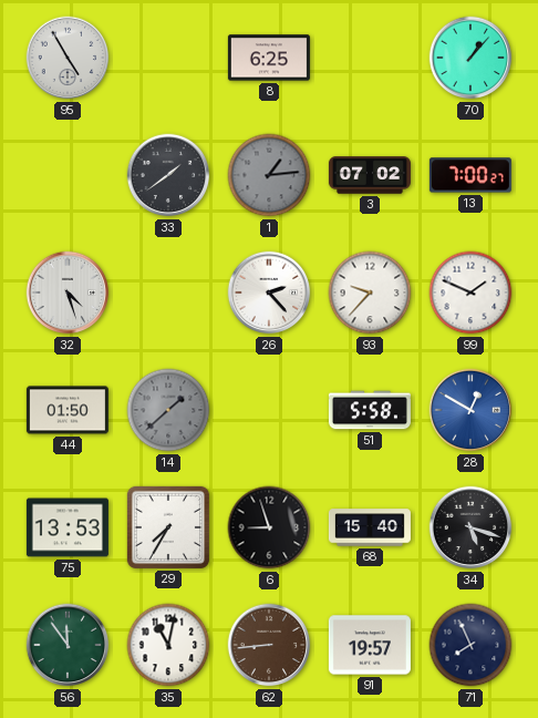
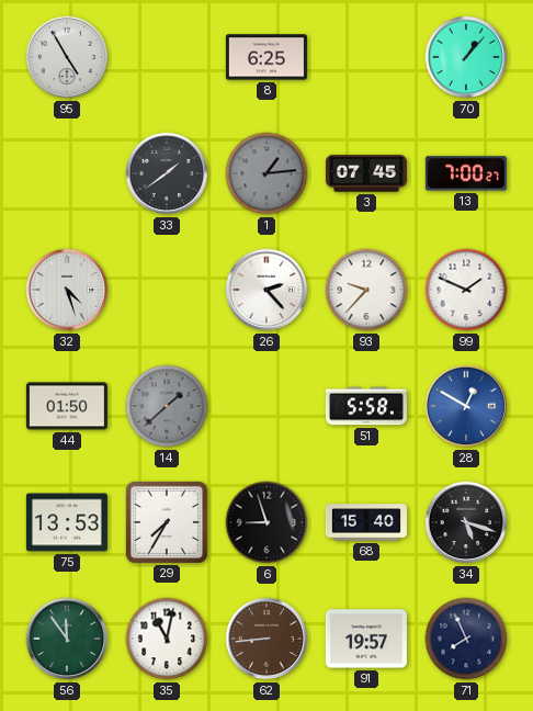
3: 07:02 -> 07:45 (366, 173)
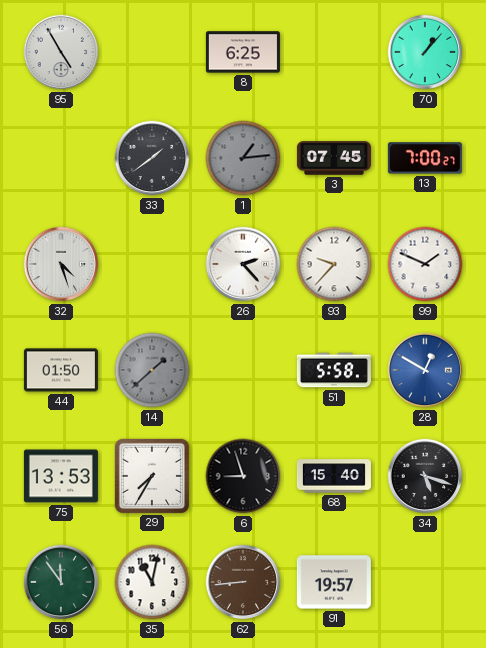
71: 7:56 -> none (466, 639)
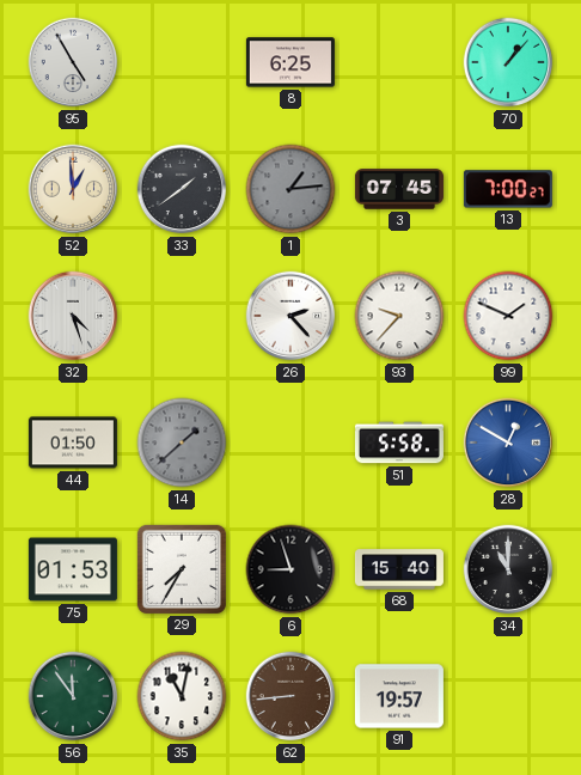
52: none -> 12:59 (73, 189)
75: 13:53 -> 01:53 (73, 569)
34: 5:18 -> 11:00 (508, 569)
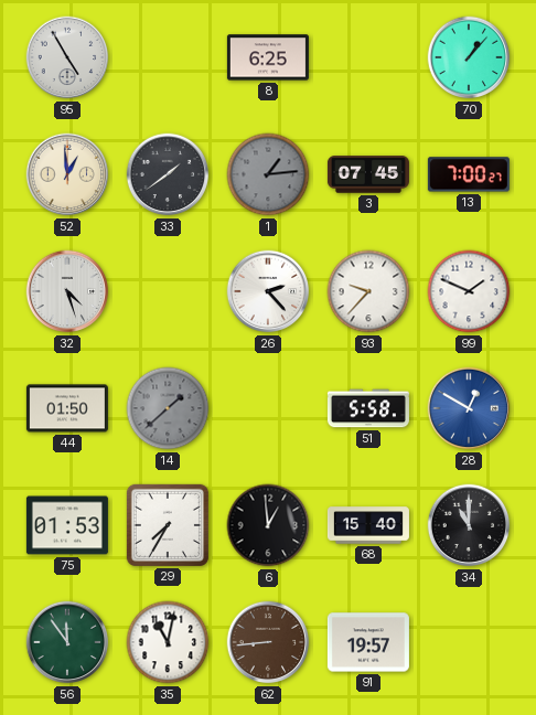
6: 8:57 -> 12:59 (268, 525)
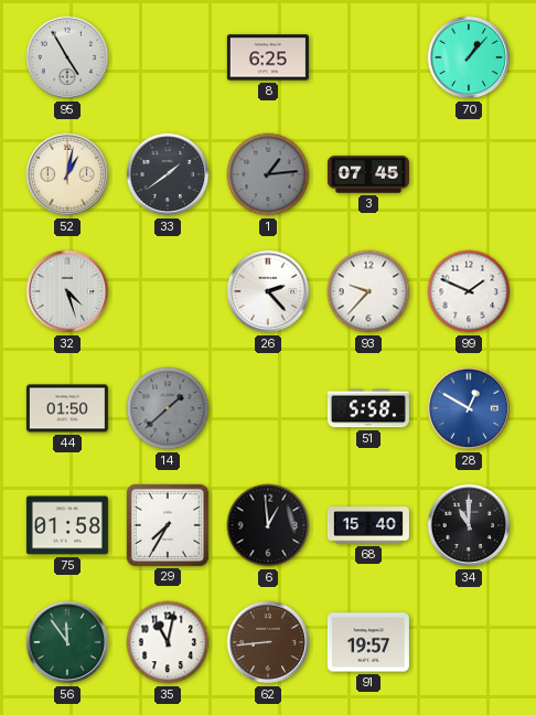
52: 12:59 -> 1:02 (67, 174)
13: 7:00 -> none (469, 174)
75: 01:53 -> 01:58 (67, 525)
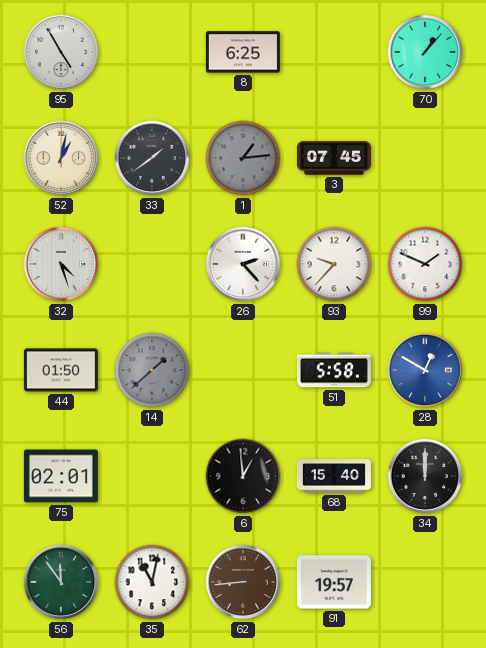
75: 01:58 -> 02:01 (61, 476)
29: 7:35 -> none (168, 525)
34: 11:00 -> 12:00 (425, 476)
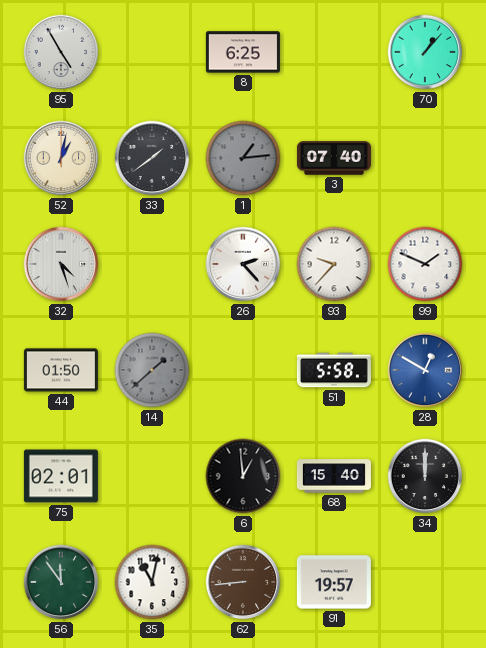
3: 07:45 -> 07:40 (334, 158)
